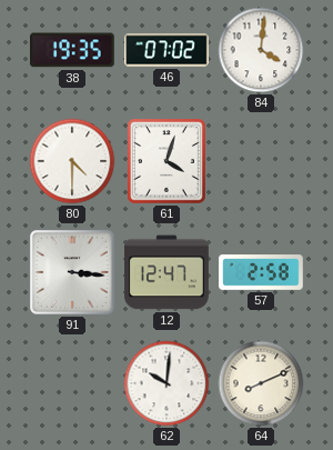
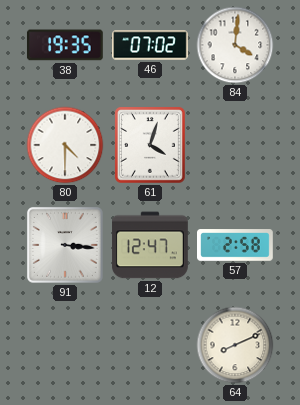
62: 10:01 -> none (167, 383)
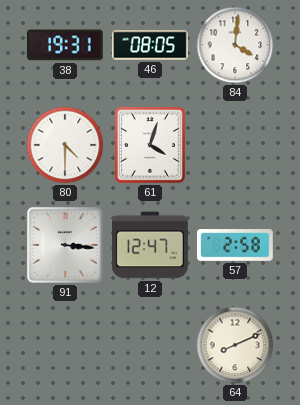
38: 19:35 -> 19:31 (65, 45)
46: 07:02 -> 08:05 (151, 45)
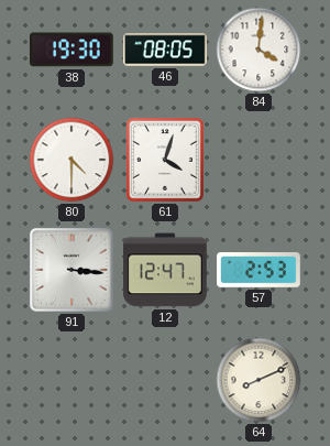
38: 19:31 -> 19:30 (71, 50)
57: 2:58 -> 2:53 (260, 270)
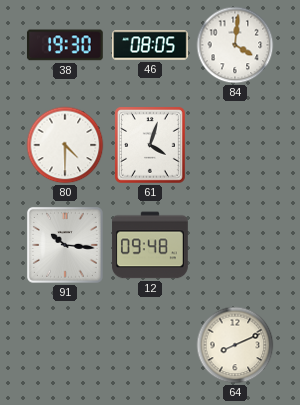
91: 3:16 -> 10:16 (65, 245)
12: 12:47 -> 09:48 (151, 245)
57: 2:53 -> none (260, 270)
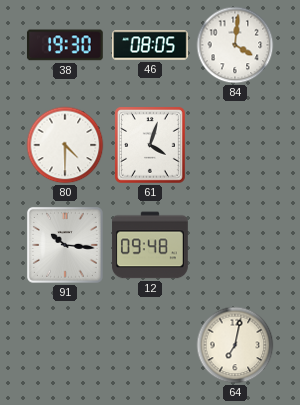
64: 8:11 -> 7:02 (235, 345)
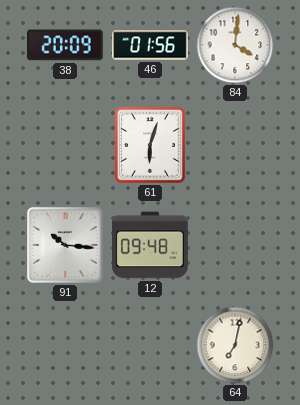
38: 19:30 -> 20:09 (65, 45)
46: 08:05 -> 01:56 (151, 45)
80: 4:30 -> none (65, 145)
61: 4:03 -> 6:03 (151, 146)
